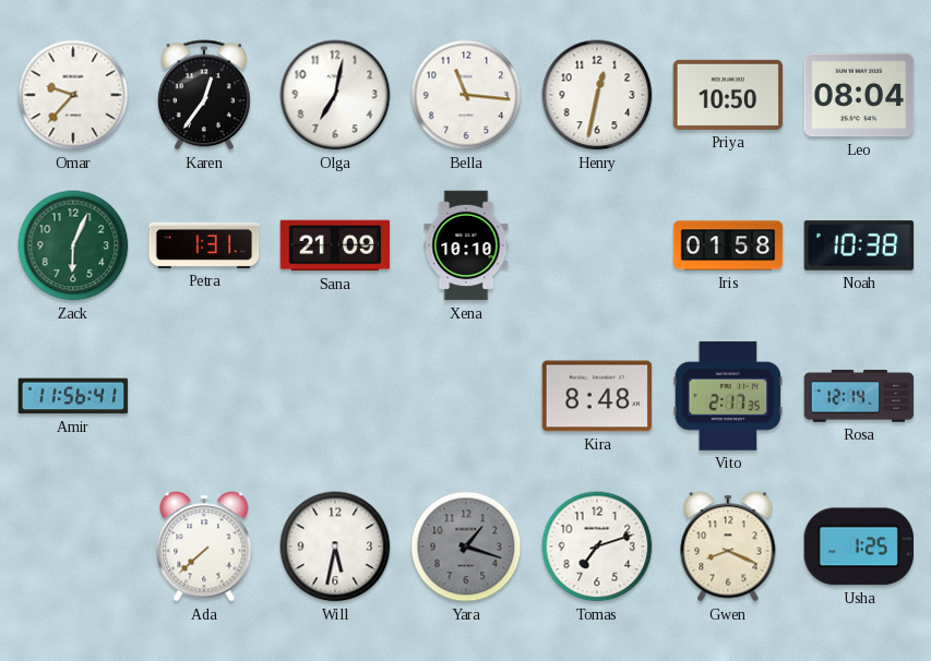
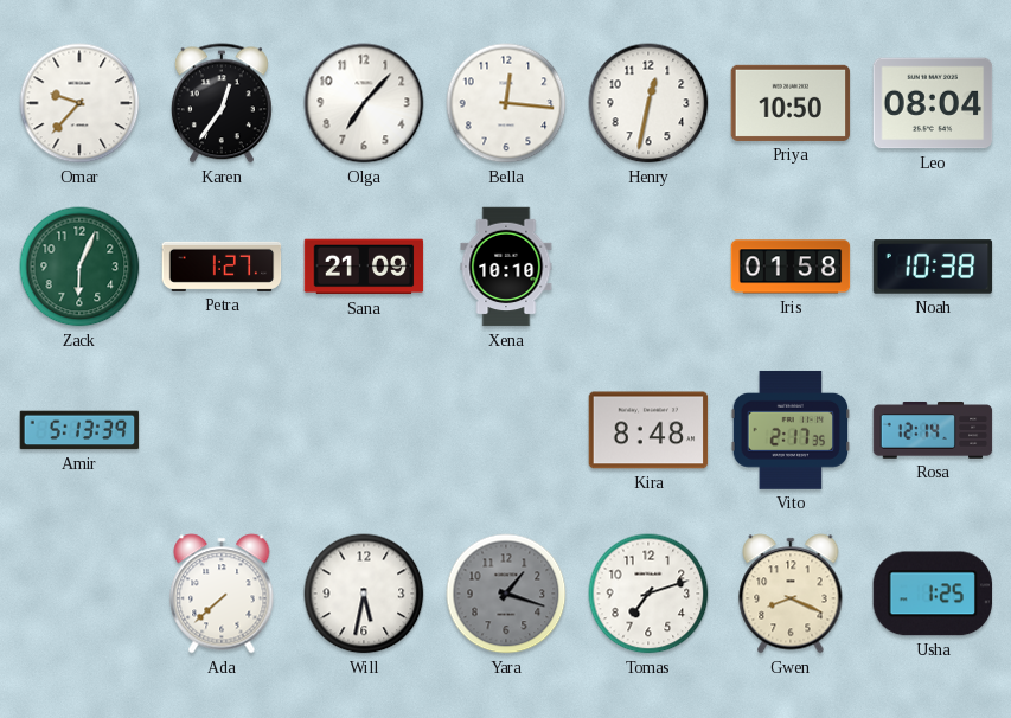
Olga: 7:02 -> 7:07 (364, 103)
Bella: 11:16 -> 12:16 (506, 103)
Petra: 1:31 -> 1:27 (222, 267)
Amir: 11:56 -> 5:13 (79, 430)
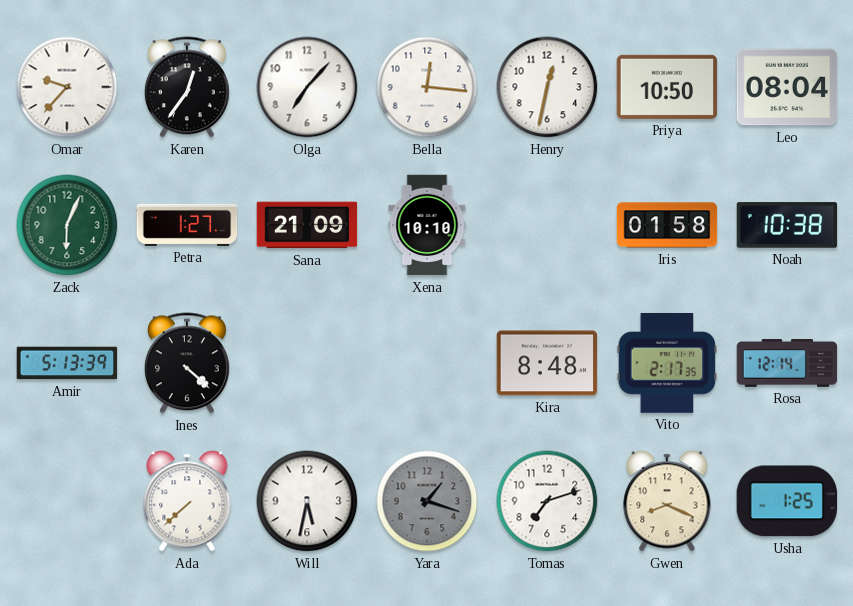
Ines: none -> 4:22 (187, 363)
